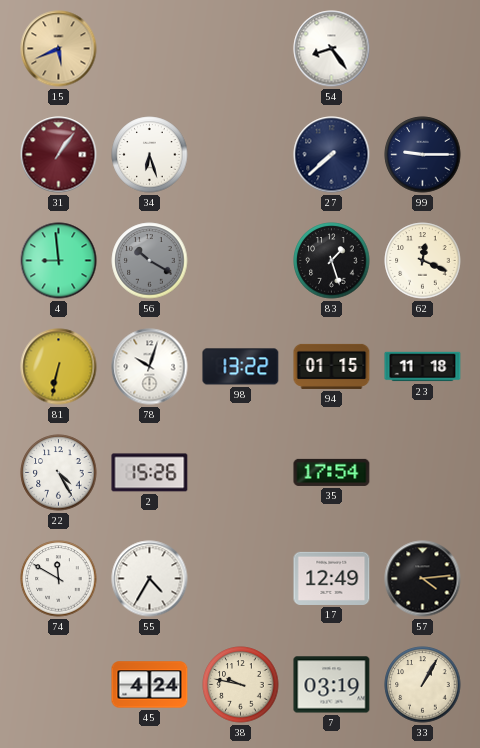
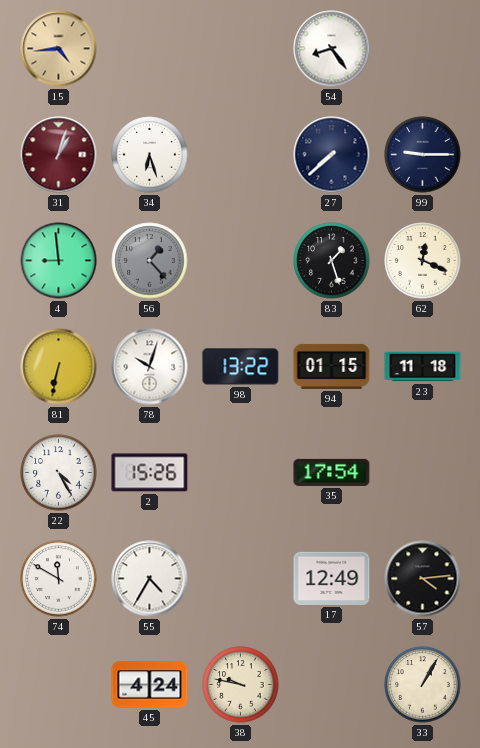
15: 5:41 -> 4:44 (59, 49)
31: 1:06 -> 1:03 (59, 155)
56: 10:20 -> 1:23 (150, 261)
7: 03:19 -> none (332, 685)
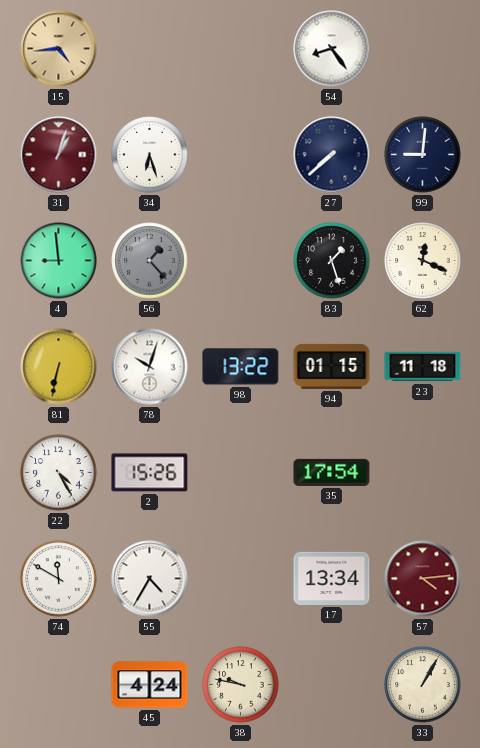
99: 9:15 -> 9:01 (423, 155)
17: 12:49 -> 13:34 (332, 578)
57 dial: black -> burgundy (423, 579)
